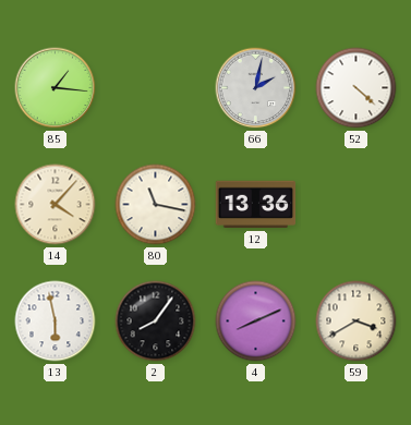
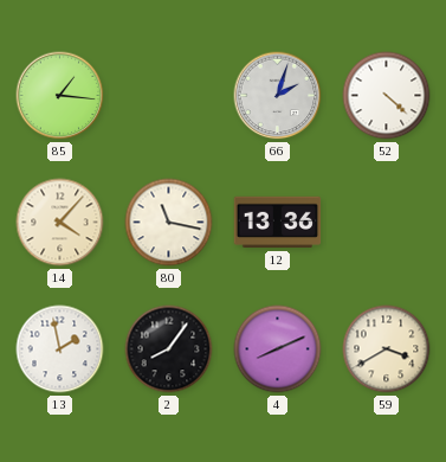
66: 2:02 -> 2:03 (278, 96)
13: 5:58 -> 1:58 (60, 349)
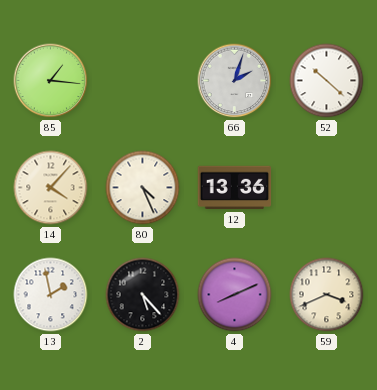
52: 4:22 -> 10:22 (327, 81)
80: 11:17 -> 4:26 (143, 188)
2: 8:06 -> 5:23 (143, 295)
59: 3:40 -> 3:41 (327, 295)
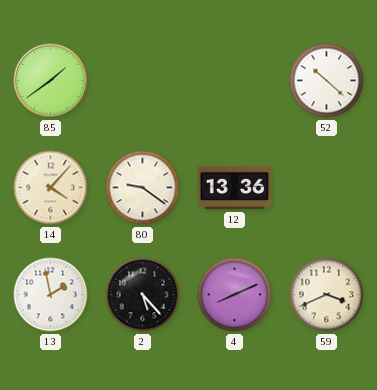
85: 1:16 -> 1:39 (51, 81)
66: 2:03 -> none (235, 81)
80: 4:26 -> 9:21 (143, 188)
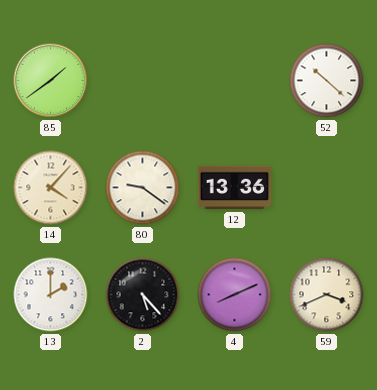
13: 1:58 -> 2:00 (51, 295)
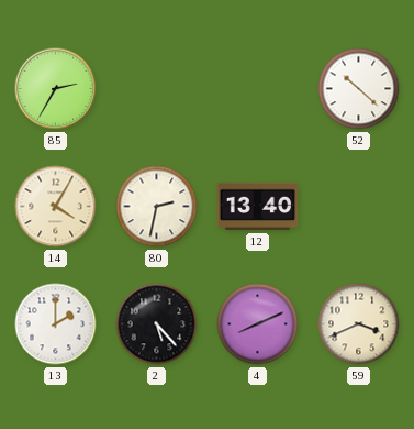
85: 1:39 -> 2:35 (56, 89)
14: 4:07 -> 4:05 (56, 207)
80: 9:21 -> 2:32 (157, 207)
12: 13:36 -> 13:40 (258, 207)
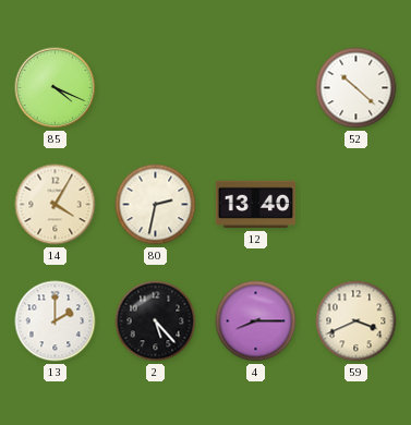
85: 2:35 -> 4:19 (56, 88)
4: 8:11 -> 8:15 (256, 321)
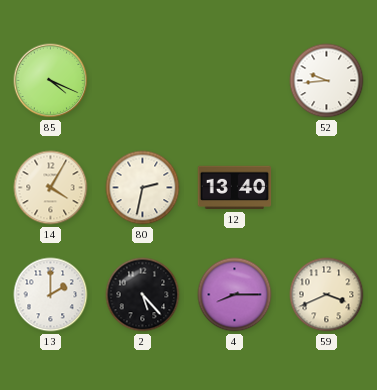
52: 10:22 -> 9:44 (327, 81)
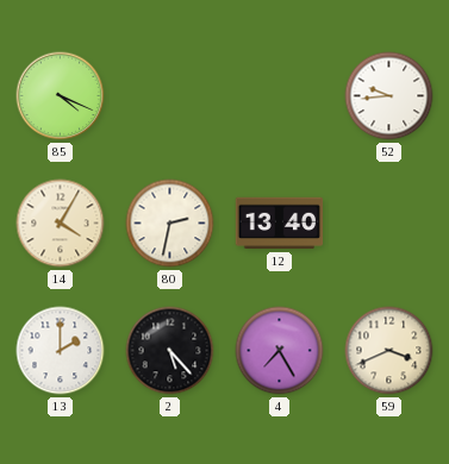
4: 8:15 -> 7:25 (280, 351)
